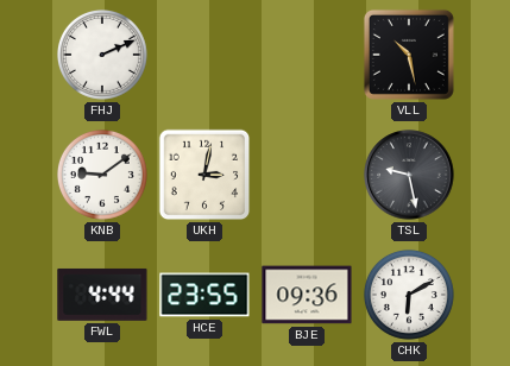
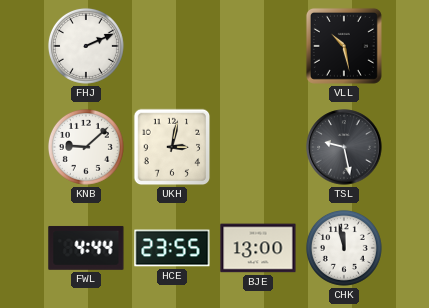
KNB: 9:09 -> 9:08 (86, 147)
BJE: 09:36 -> 13:00 (258, 248)
CHK: 6:10 -> 11:58 (344, 248)
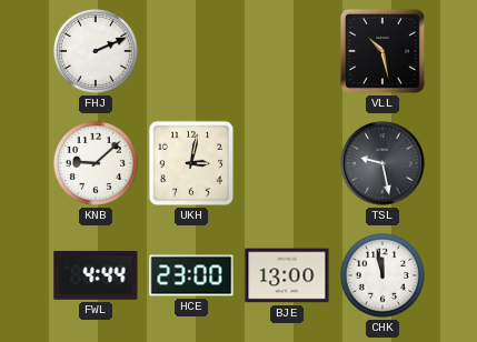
HCE: 23:55 -> 23:00 (191, 275)
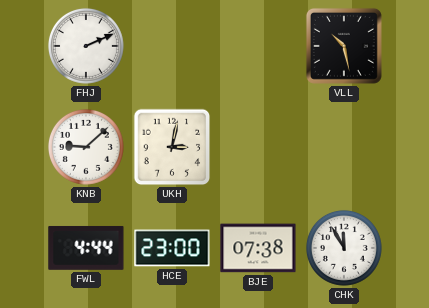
TSL: 9:28 -> none (382, 163)
BJE: 13:00 -> 07:38 (258, 248)
CHK: 11:58 -> 11:55 (344, 248)
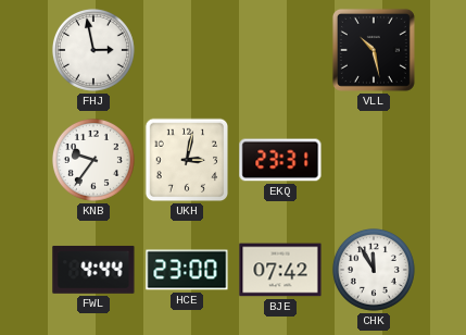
FHJ: 2:11 -> 2:58 (93, 50)
KNB: 9:08 -> 9:36 (93, 160)
EKQ: none -> 23:31 (280, 160)
BJE: 07:38 -> 07:42 (280, 270)
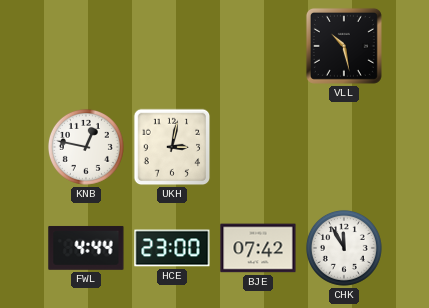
FHJ: 2:58 -> none (93, 50)
KNB: 9:36 -> 12:47 (86, 147)
EKQ: 23:31 -> none (280, 160)
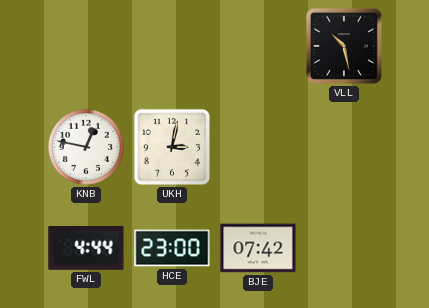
CHK: 11:55 -> none (344, 248)
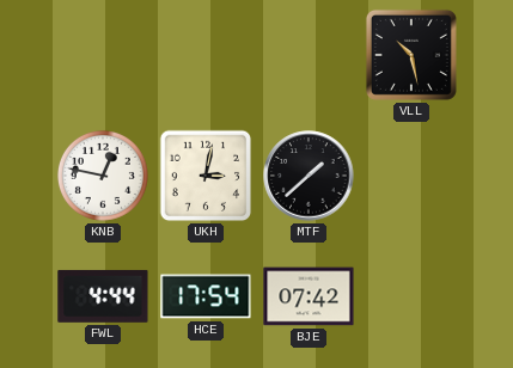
MTF: none -> 1:38 (309, 176)
HCE: 23:00 -> 17:54 (206, 296)
